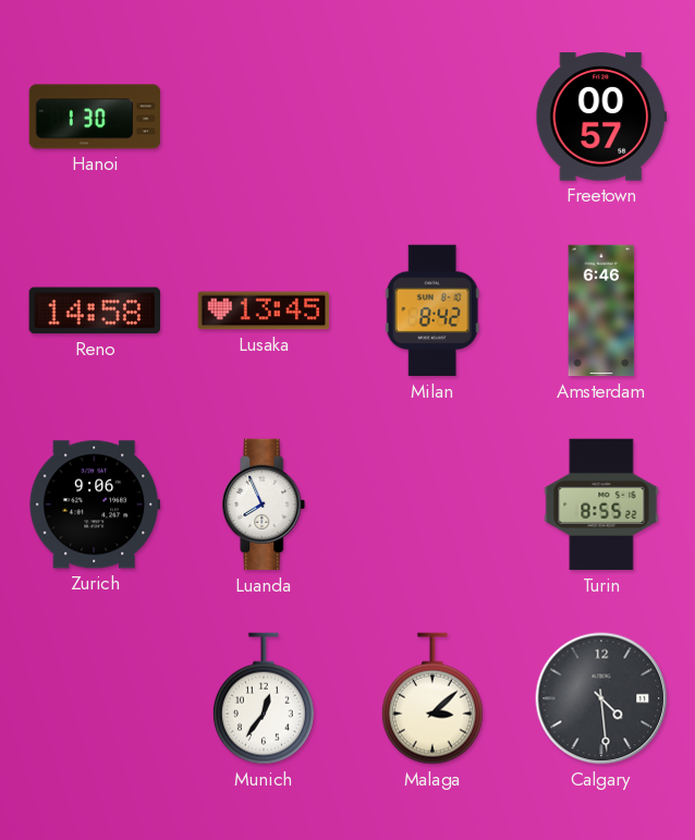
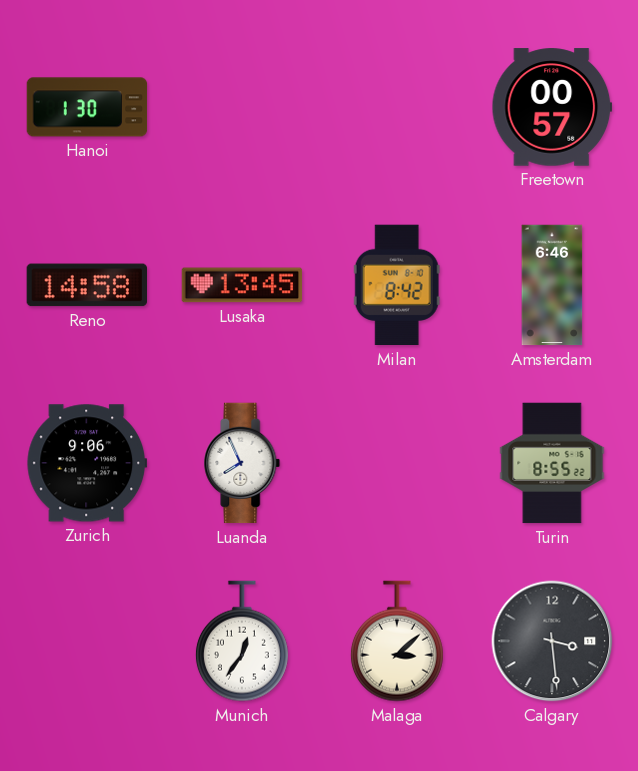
Calgary: 4:29 -> 3:29 (552, 641)
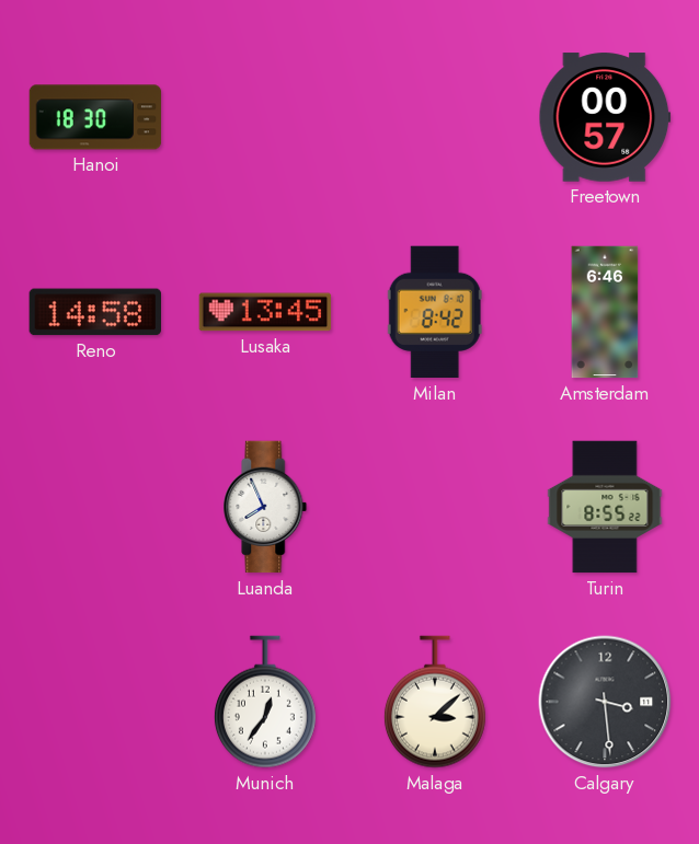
Hanoi: 1:30 -> 18:30 (95, 117)
Zurich: 9:06 -> none (87, 463)
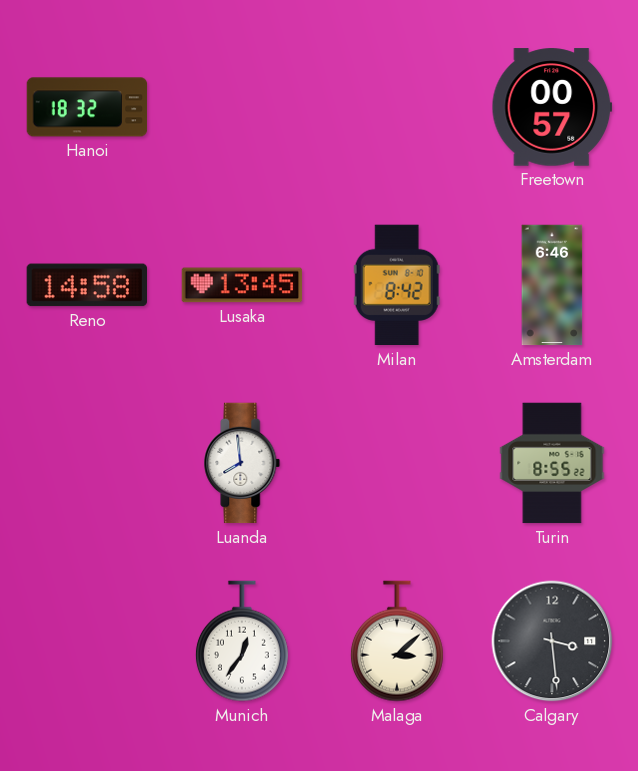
Hanoi: 18:30 -> 18:32 (87, 107)
Luanda: 7:56 -> 7:59 (242, 463)
